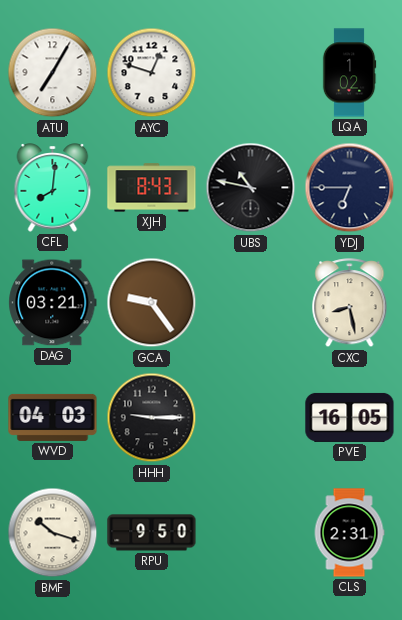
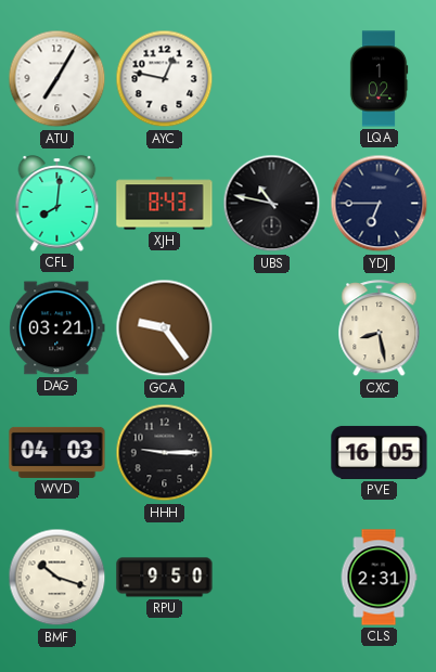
AYC: 12:48 -> 12:47 (165, 79)
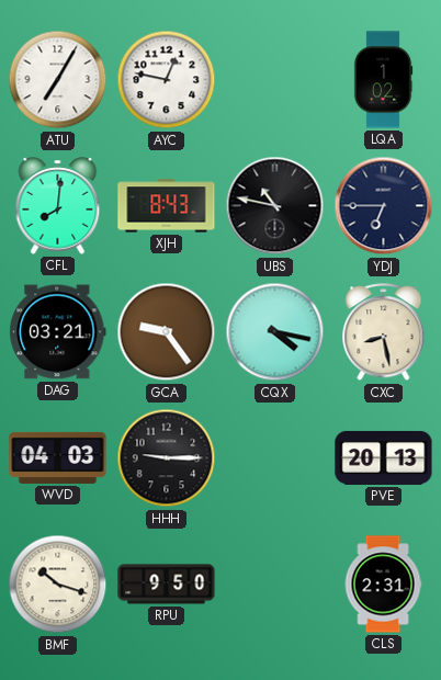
CQX: none -> 4:17 (275, 332)
PVE: 16:05 -> 20:13 (384, 457)
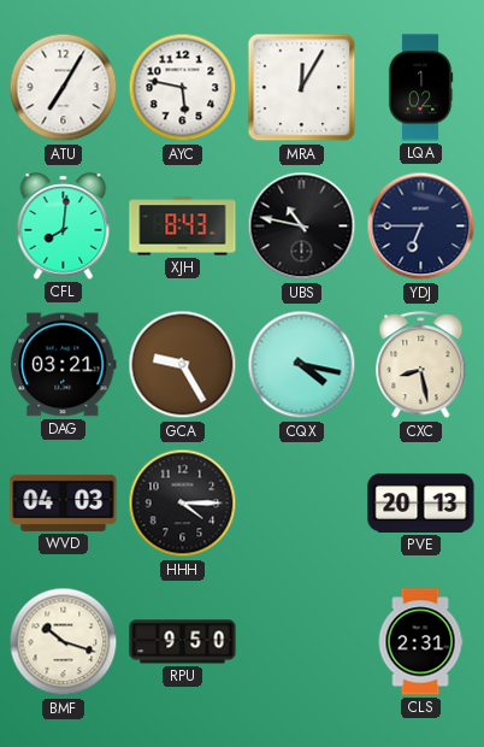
AYC: 12:47 -> 5:47 (183, 88)
MRA: none -> 12:05 (302, 88)
GCA: 9:24 -> 9:25 (183, 365)
HHH: 9:15 -> 4:15 (183, 504)
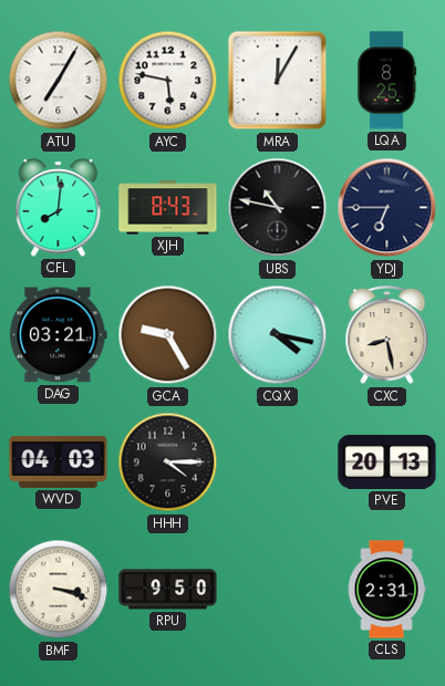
LQA: 1:02 -> 8:25 (386, 81)
BMF: 10:18 -> 3:18 (59, 590)
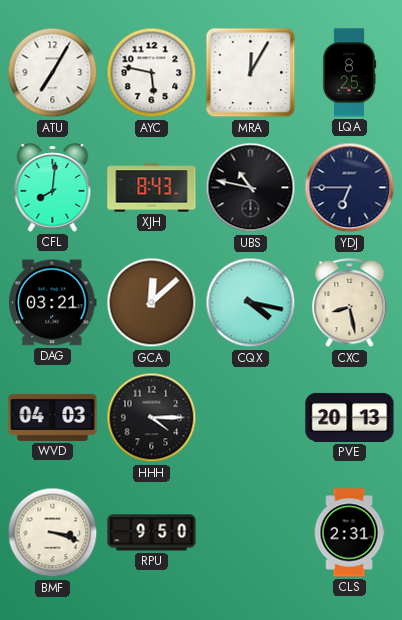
GCA: 9:25 -> 12:08 (152, 303)
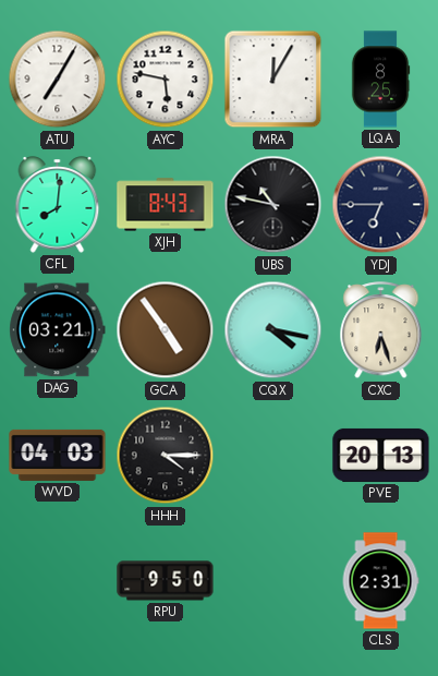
GCA: 12:08 -> 4:54 (166, 330)
CXC: 8:28 -> 6:27 (381, 330)
BMF: 3:18 -> none (53, 533)
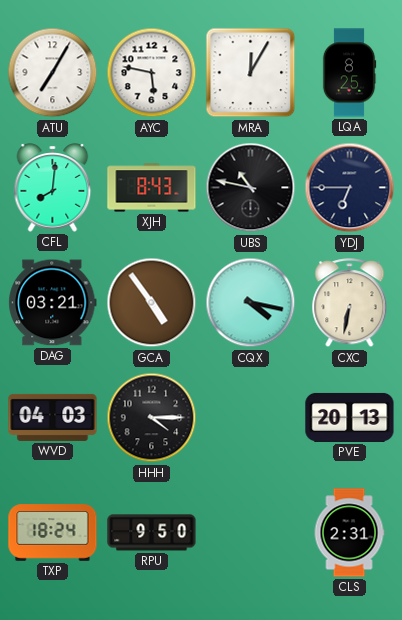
CXC: 6:27 -> 6:32 (350, 303)
TXP: none -> 18:24 (53, 533)
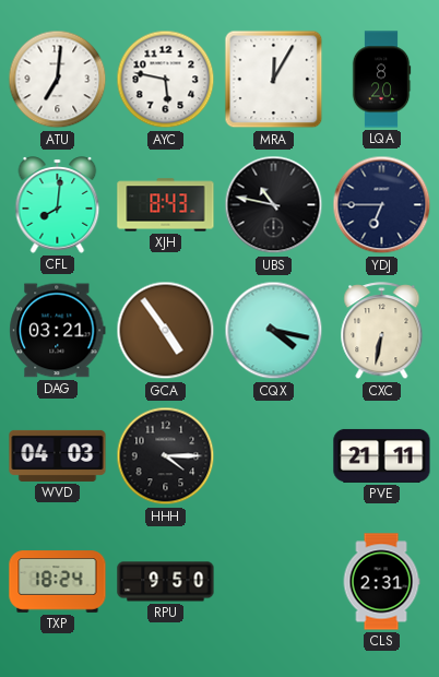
ATU: 7:05 -> 7:01 (58, 80)
LQA: 8:25 -> 8:20 (381, 80)
PVE: 20:13 -> 21:11 (382, 455)
